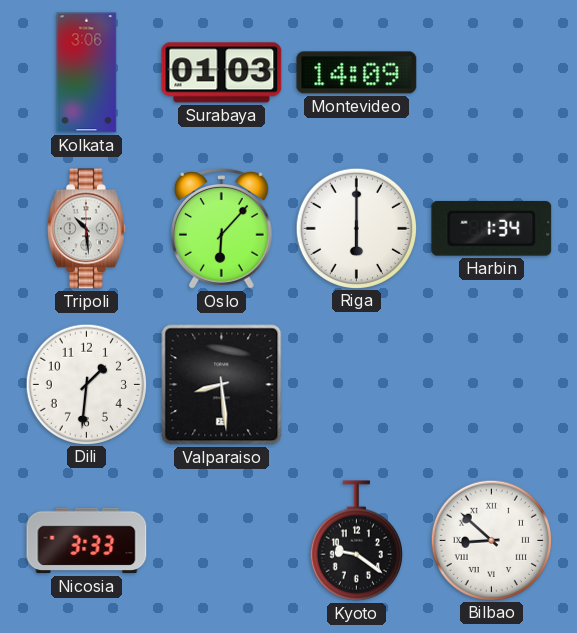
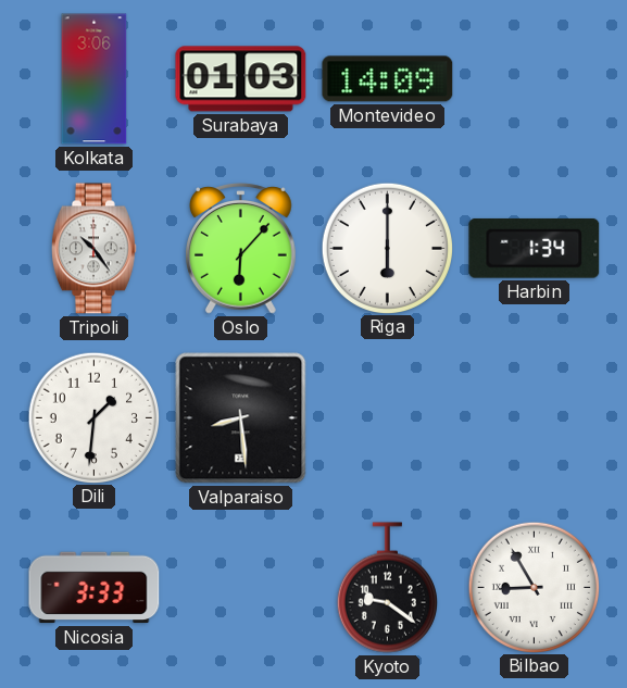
Tripoli: 10:29 -> 10:24 (95, 249)
Bilbao: 8:52 -> 8:55 (534, 587)
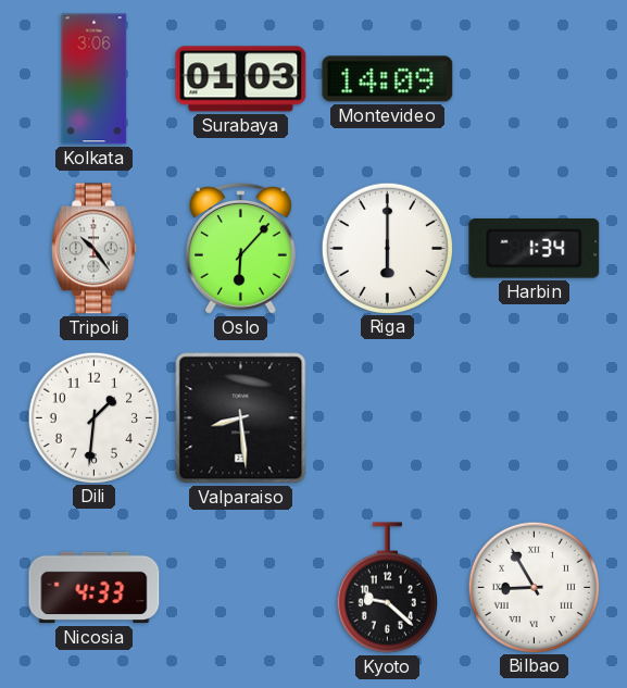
Nicosia: 3:33 -> 4:33 (95, 588)
Kyoto: 9:21 -> 9:22 (387, 588)
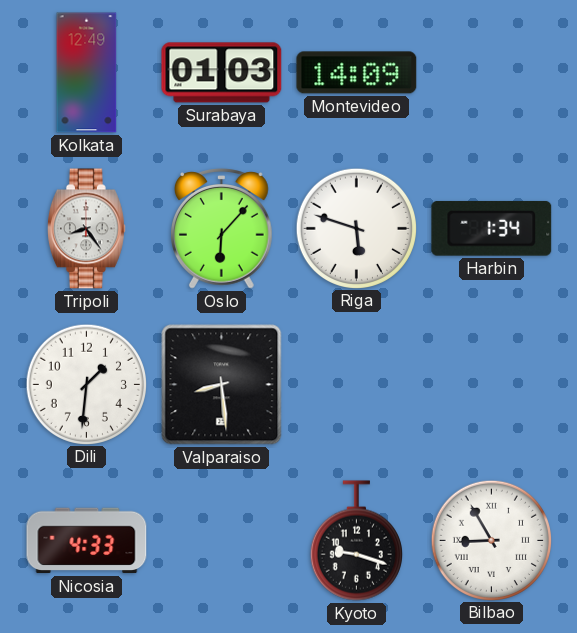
Kolkata: 3:06 -> 12:49 (87, 73)
Tripoli: 10:24 -> 8:24 (87, 229)
Riga: 6:00 -> 5:48 (356, 228)
Kyoto: 9:22 -> 9:18 (356, 541)
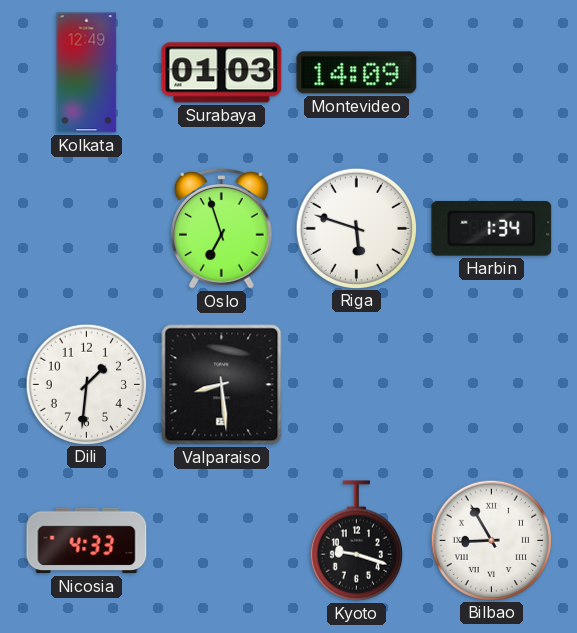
Tripoli: 8:24 -> none (87, 229)
Oslo: 6:07 -> 6:57 (222, 229)
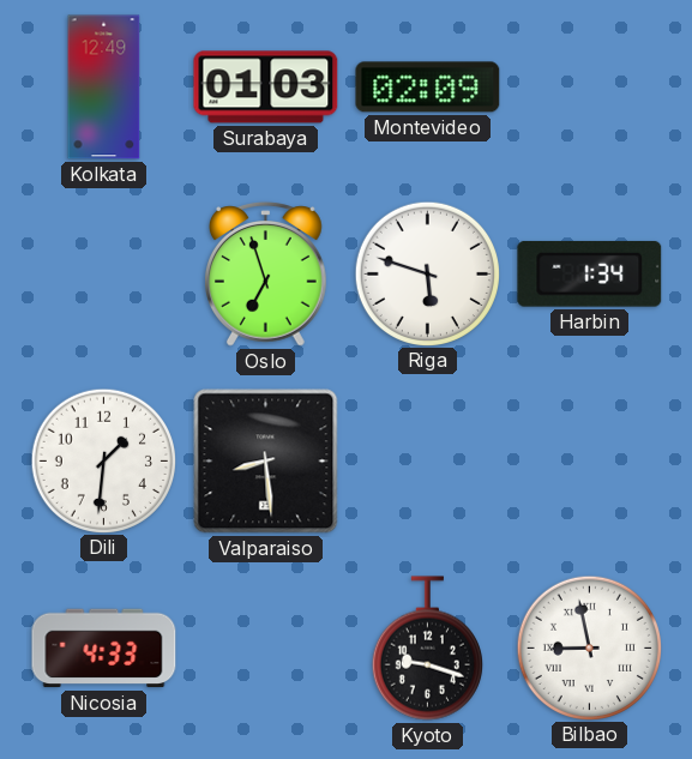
Montevideo: 14:09 -> 02:09 (428, 88)
Bilbao: 8:55 -> 8:58 (589, 647)
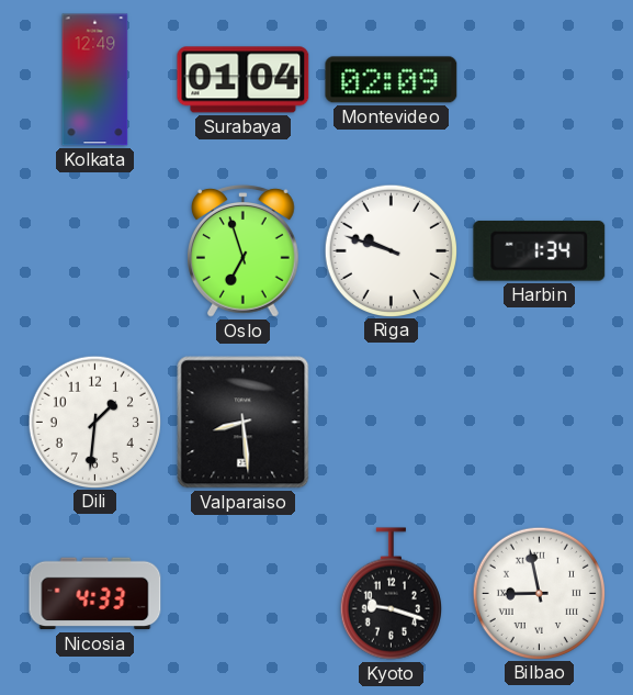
Surabaya: 01:03 -> 01:04 (244, 80)
Riga: 5:48 -> 9:48 (391, 250)
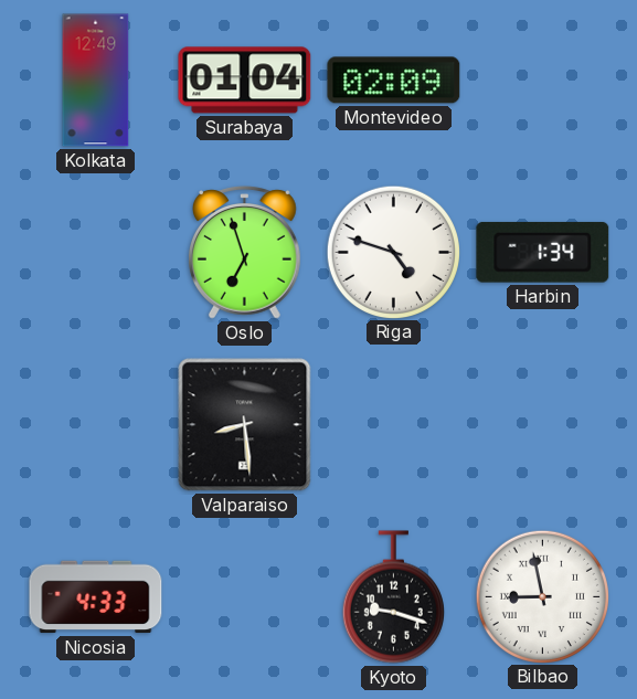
Riga: 9:48 -> 4:48 (393, 252)
Dili: 1:31 -> none (94, 422)
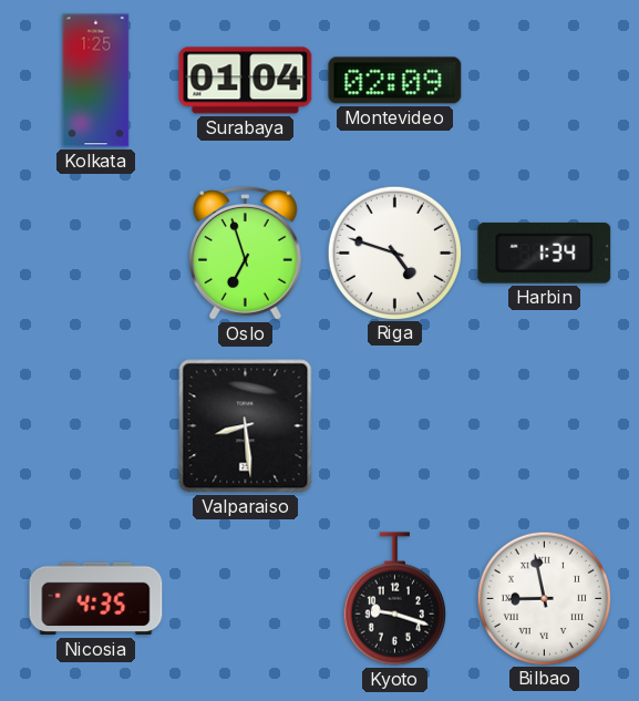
Kolkata: 12:49 -> 1:25 (96, 81)
Nicosia: 4:33 -> 4:35 (96, 599)
